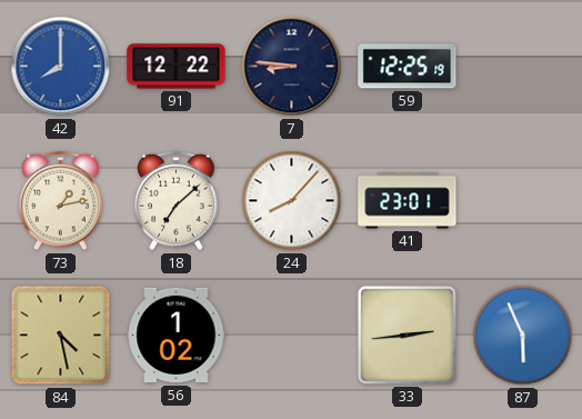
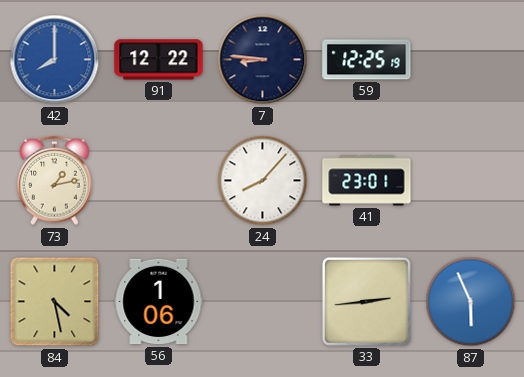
18: 7:08 -> none (177, 201)
56: 1:02 -> 1:06 (159, 302)
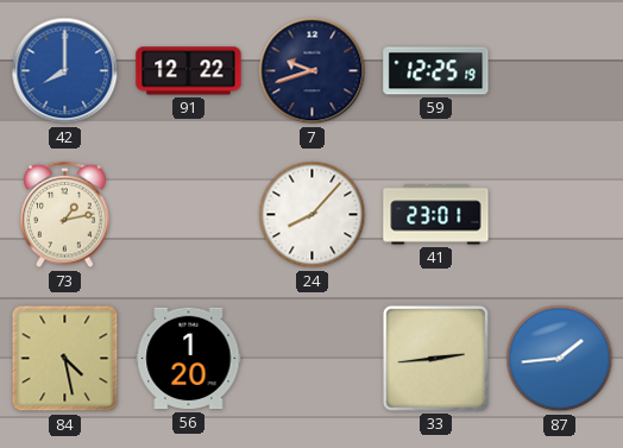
7: 8:46 -> 9:42 (313, 71)
56: 1:06 -> 1:20 (189, 359)
87: 5:56 -> 1:44 (560, 359)
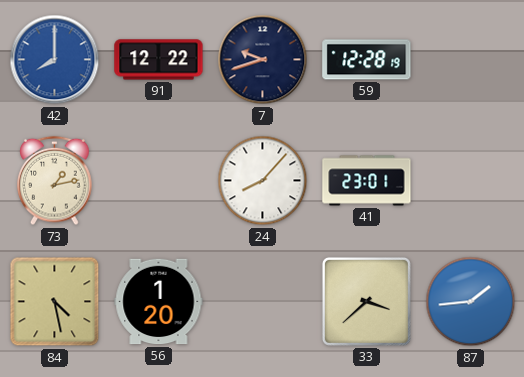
59: 12:25 -> 12:28 (367, 60)
33: 2:44 -> 3:38 (366, 301)
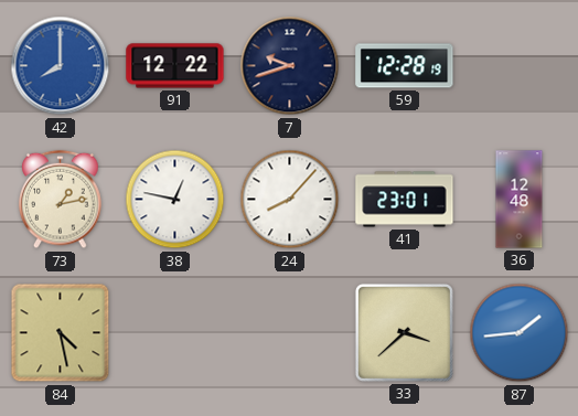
38: none -> 12:47 (175, 200)
36: none -> 12:48 (520, 200)
56: 1:20 -> none (159, 302)
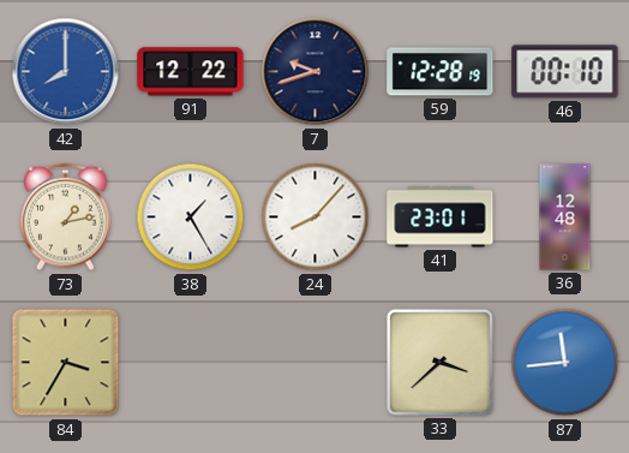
46: none -> 00:10 (565, 72)
38: 12:47 -> 1:25 (191, 217)
84: 4:28 -> 3:35 (66, 363)
87: 1:44 -> 11:44 (565, 363)
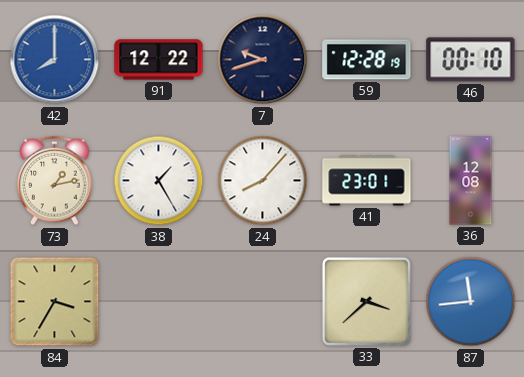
36: 12:48 -> 12:08 (471, 181)
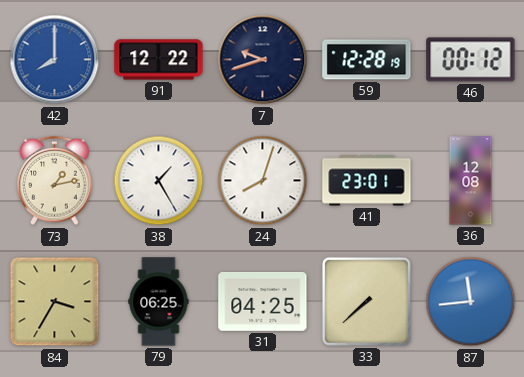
46: 00:10 -> 00:12 (471, 60)
24: 8:07 -> 8:03 (263, 181)
79: none -> 06:25 (159, 302)
31: none -> 04:25 (263, 301)
33: 3:38 -> 7:38 (366, 301)
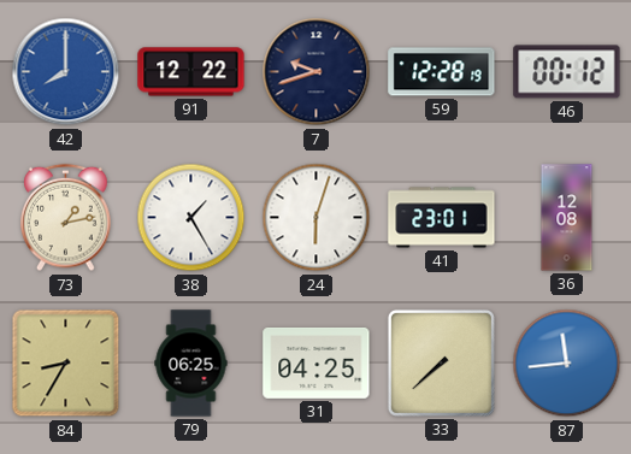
24: 8:03 -> 6:03 (317, 218)
84: 3:35 -> 8:35 (66, 364)
